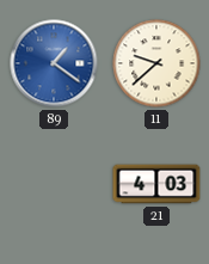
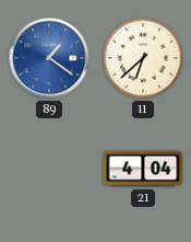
11: 9:38 -> 6:38 (143, 58)
21: 4:03 -> 4:04 (143, 169)
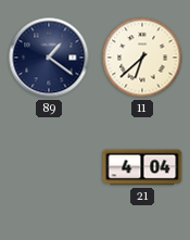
89 dial: blue -> navy (49, 58)
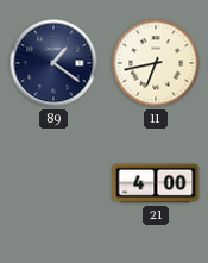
11: 6:38 -> 6:43 (156, 63)
21: 4:04 -> 4:00 (156, 183)
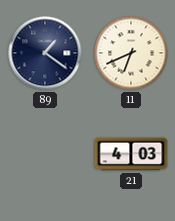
11: 6:43 -> 6:41 (131, 53)
21: 4:00 -> 4:03 (131, 154)
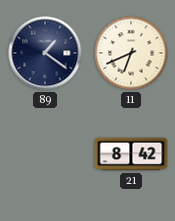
21: 4:03 -> 8:42 (131, 154)
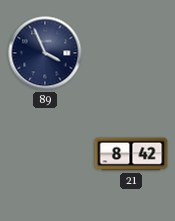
89: 1:21 -> 3:56 (45, 53)
11: 6:41 -> none (131, 53)
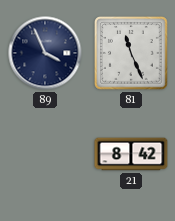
81: none -> 11:26 (132, 54)
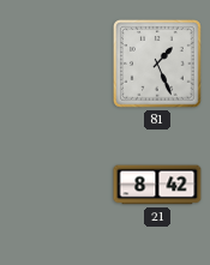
89: 3:56 -> none (45, 53)
81: 11:26 -> 1:26 (158, 65)
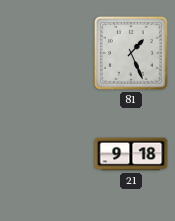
21: 8:42 -> 9:18 (131, 154)
